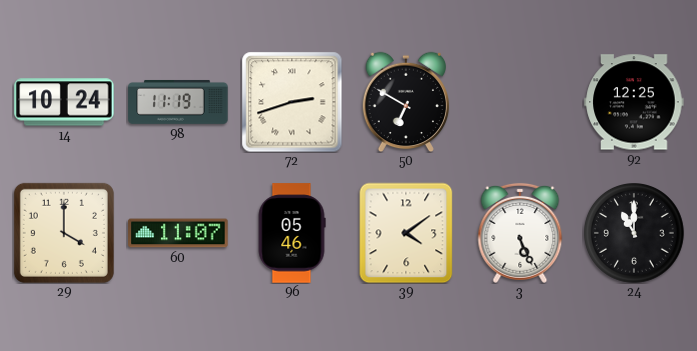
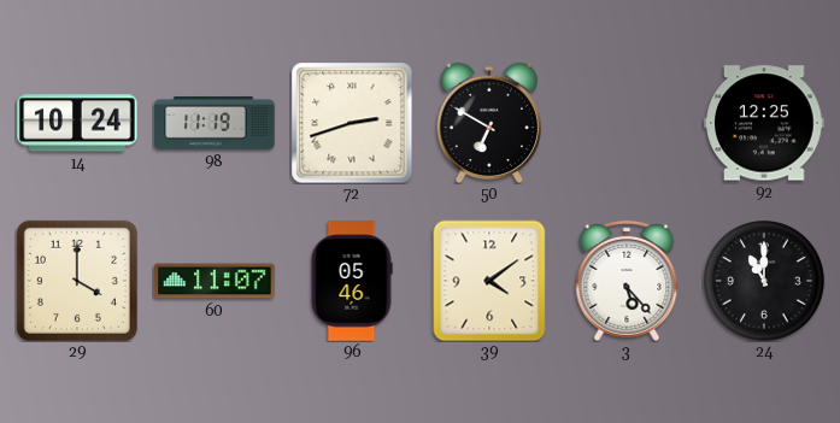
3: 5:26 -> 5:23 (627, 281)
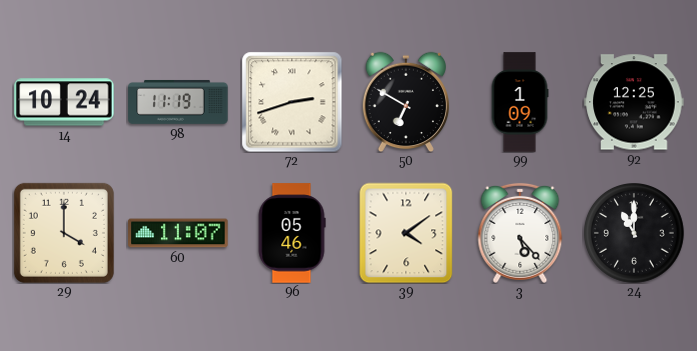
99: none -> 1:09 (520, 102)
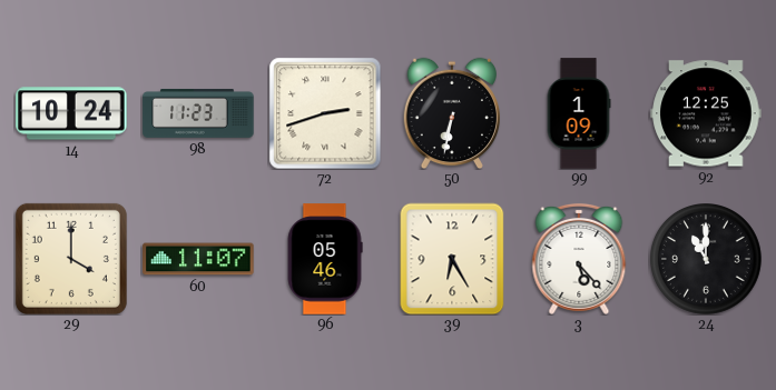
98: 11:19 -> 11:23 (198, 113)
50: 6:50 -> 6:32 (451, 113)
39: 4:09 -> 6:25 (452, 259)
